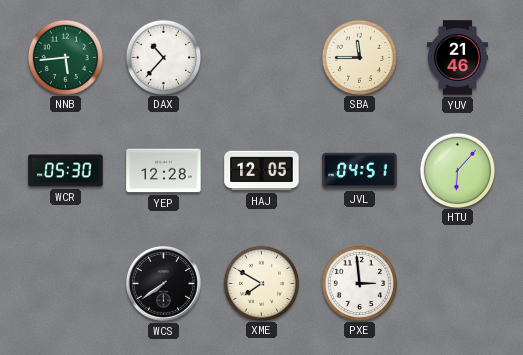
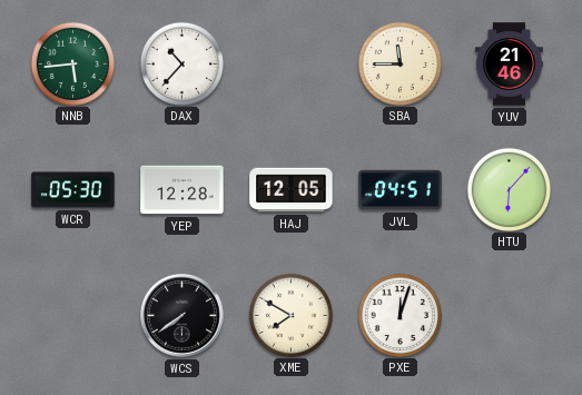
PXE: 2:59 -> 12:03 (399, 315)
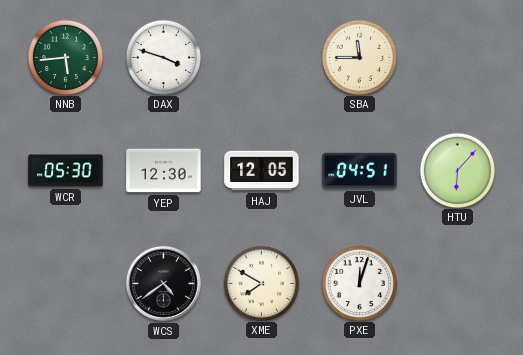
DAX: 10:37 -> 3:48 (163, 57)
YUV: 21:46 -> none (509, 65)
YEP: 12:28 -> 12:30 (164, 171)
WCS: 7:39 -> 4:39 (164, 284)
